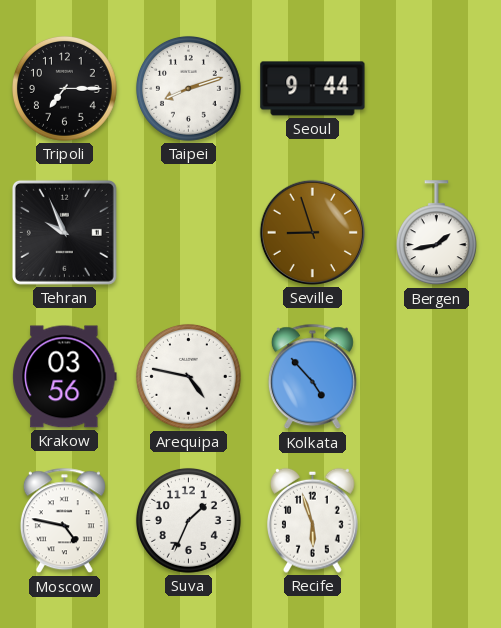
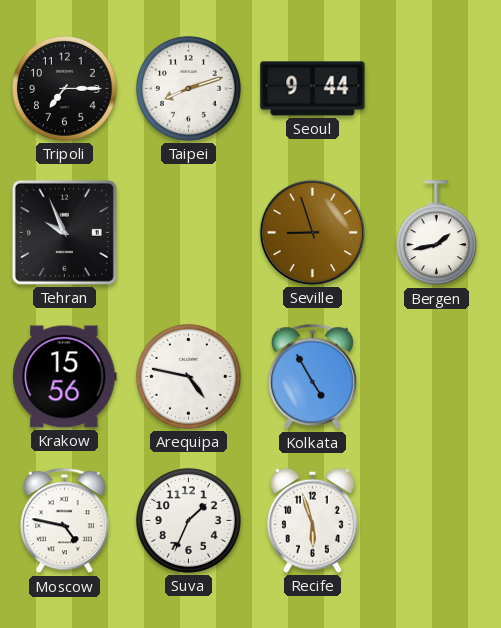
Krakow: 03:56 -> 15:56 (65, 377)
Kolkata: 4:53 -> 4:55 (312, 377)
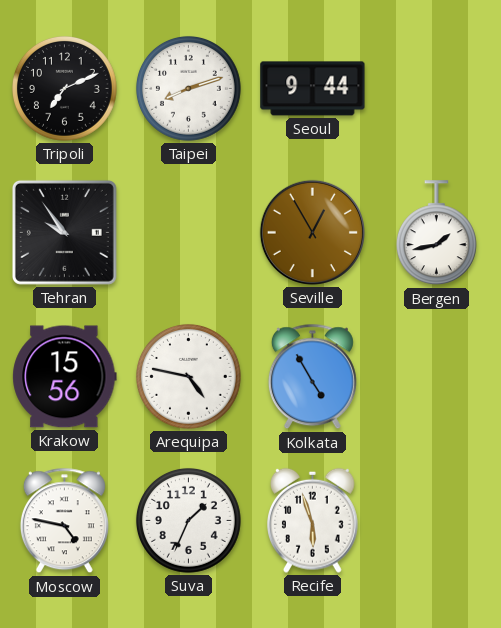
Tripoli: 7:15 -> 7:11 (64, 88)
Tehran: 9:56 -> 9:54 (64, 232)
Seville: 8:57 -> 12:55 (312, 232)
